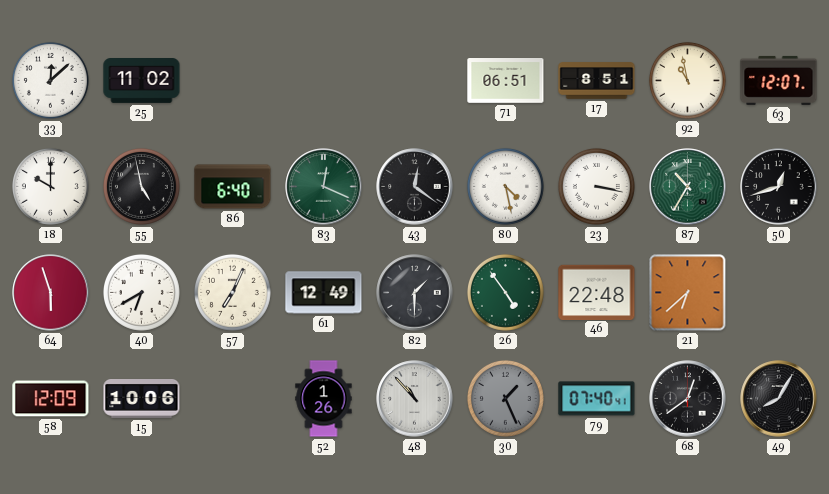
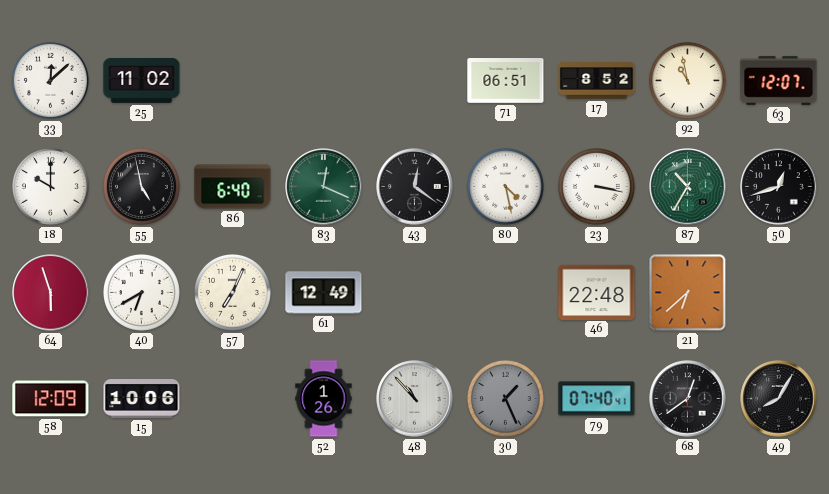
17: 8:51 -> 8:52 (597, 81)
82: 1:30 -> none (415, 293)
26: 4:54 -> none (505, 292)
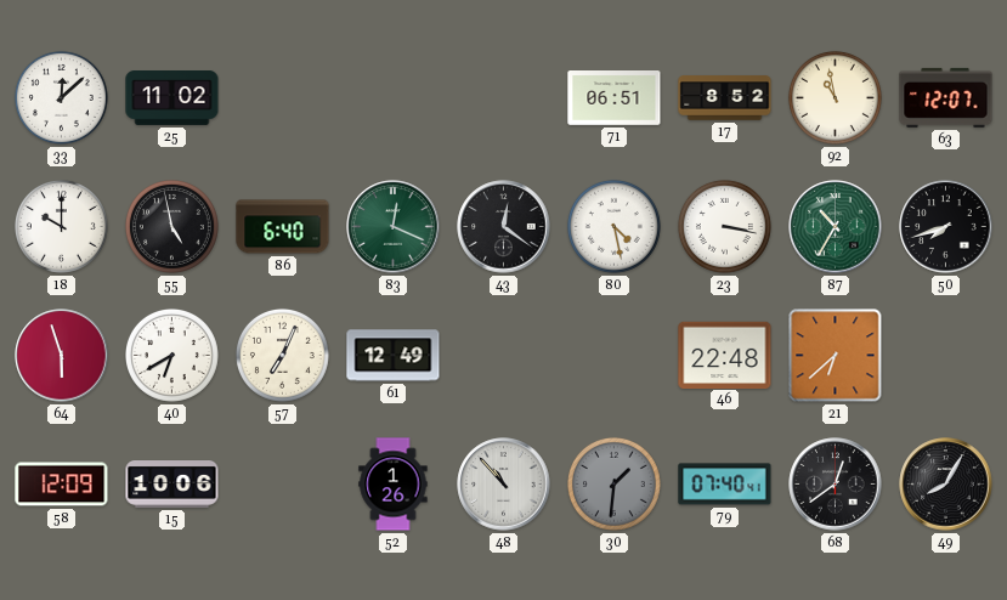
50: 12:42 -> 7:42 (946, 227)
30: 1:26 -> 1:31 (613, 483)
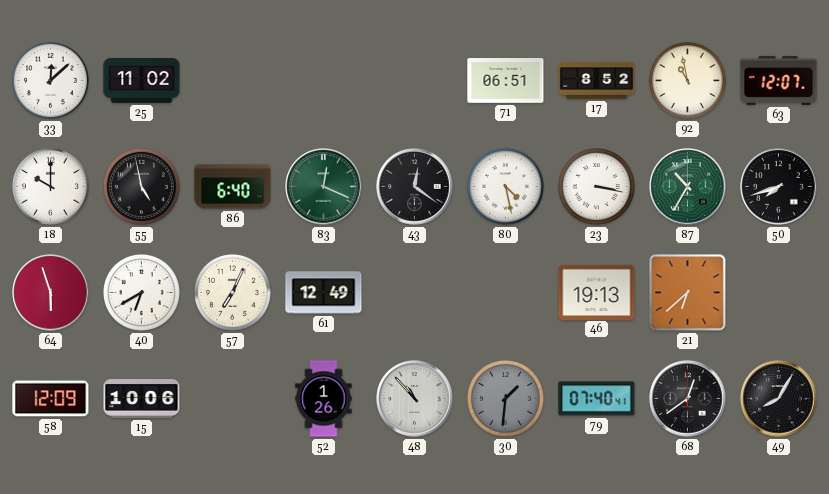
46: 22:48 -> 19:13 (597, 292)
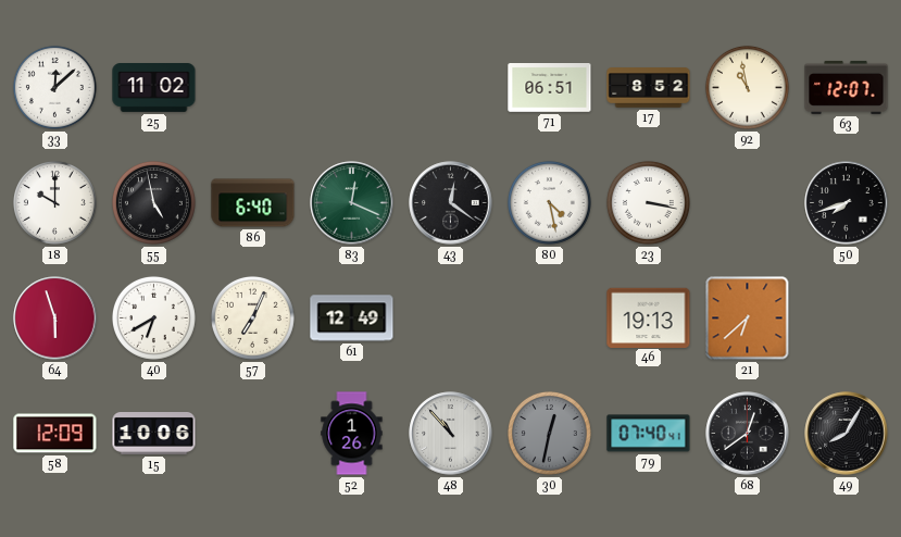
87: 10:35 -> none (688, 187)
30: 1:31 -> 12:32 (549, 433)
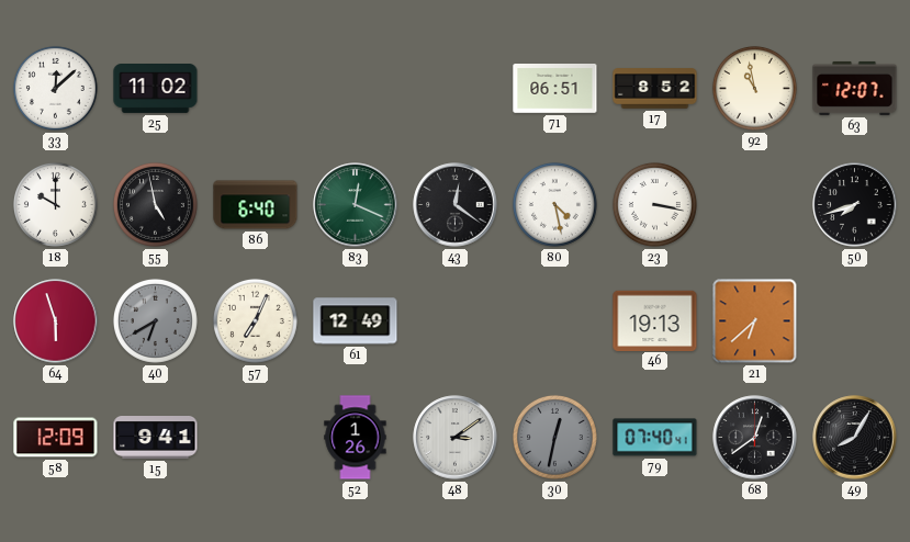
40 dial: white -> grey (155, 320)
15: 10:06 -> 9:41 (156, 438)
48: 10:53 -> 3:09 (456, 438)
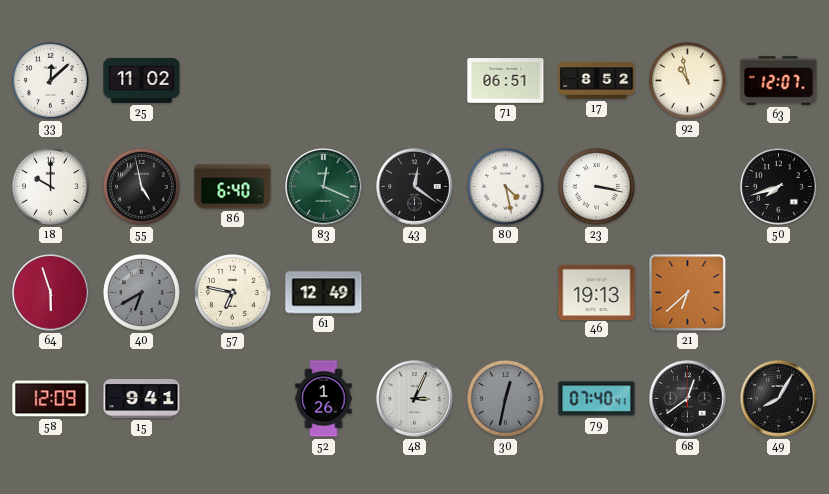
57: 7:04 -> 6:47 (232, 292)
48: 3:09 -> 3:04 (415, 399)
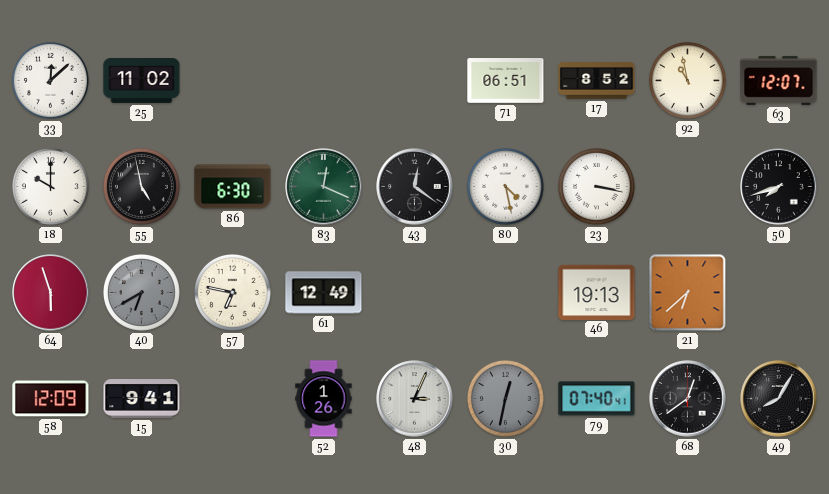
86: 6:40 -> 6:30 (233, 187)
